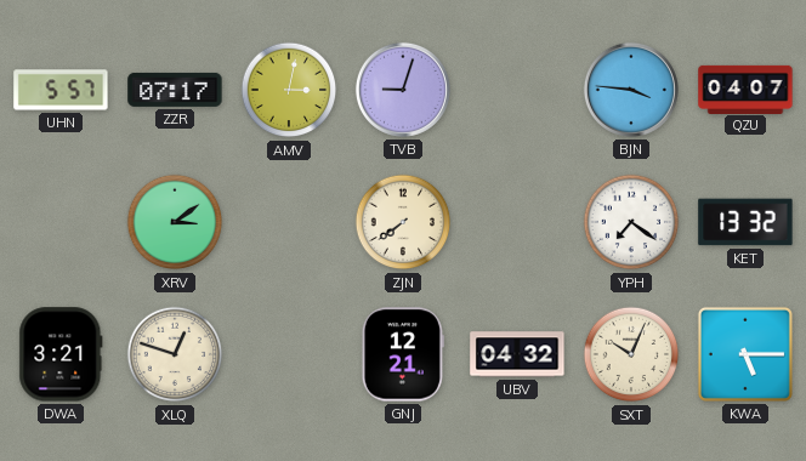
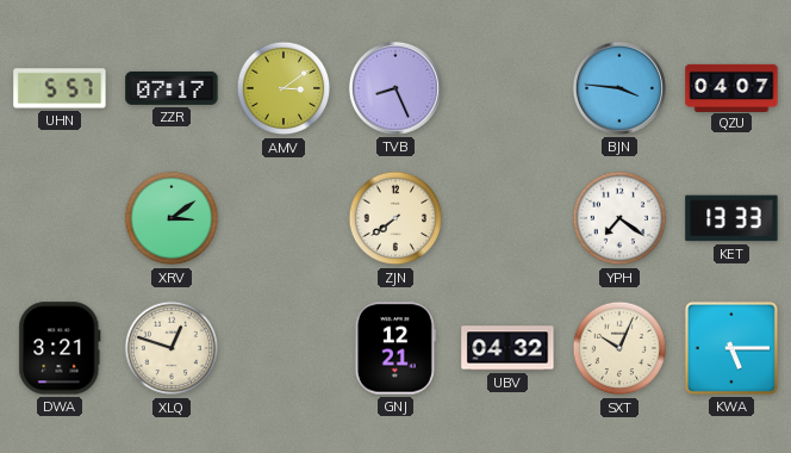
AMV: 3:02 -> 3:09 (284, 88)
TVB: 9:03 -> 8:26 (395, 88)
KET: 13:32 -> 13:33 (731, 218)
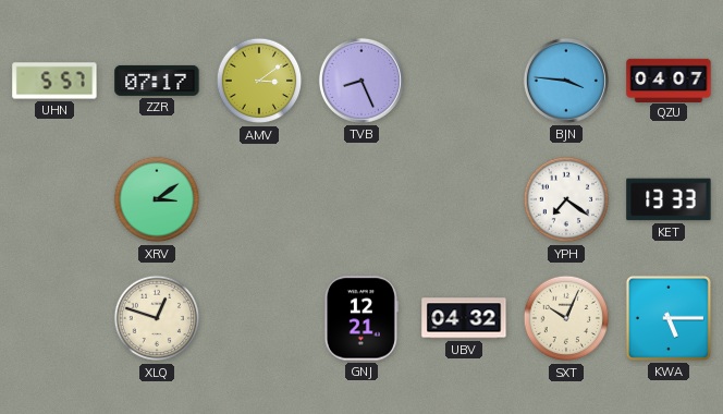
ZJN: 7:39 -> none (395, 218)
DWA: 3:21 -> none (60, 348)
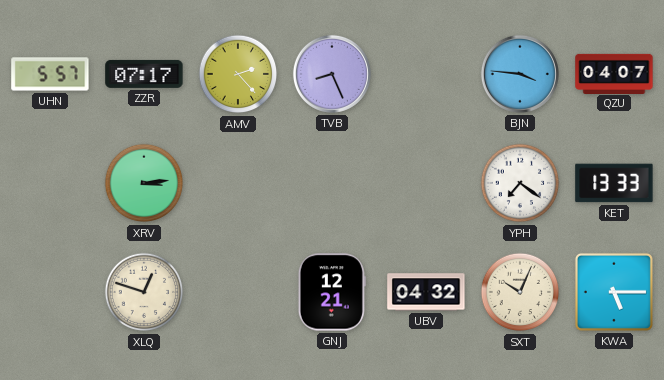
AMV: 3:09 -> 2:23 (238, 74)
XRV: 3:09 -> 3:14 (144, 183)
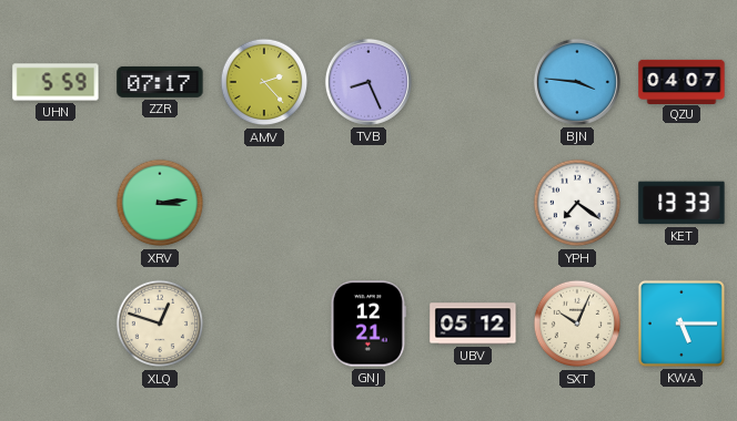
UHN: 5:57 -> 5:59 (55, 82)
UBV: 04:32 -> 05:12 (473, 324)
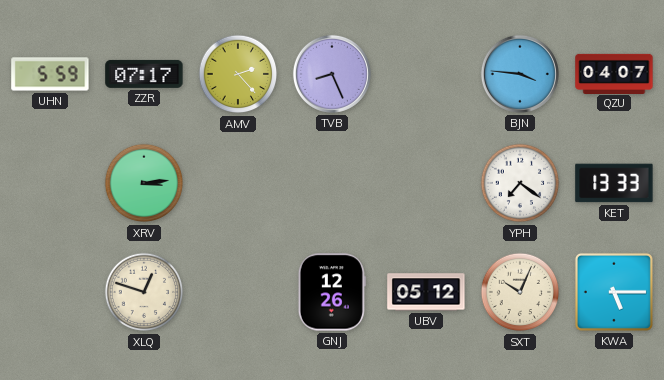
GNJ: 12:21 -> 12:26 (332, 292)
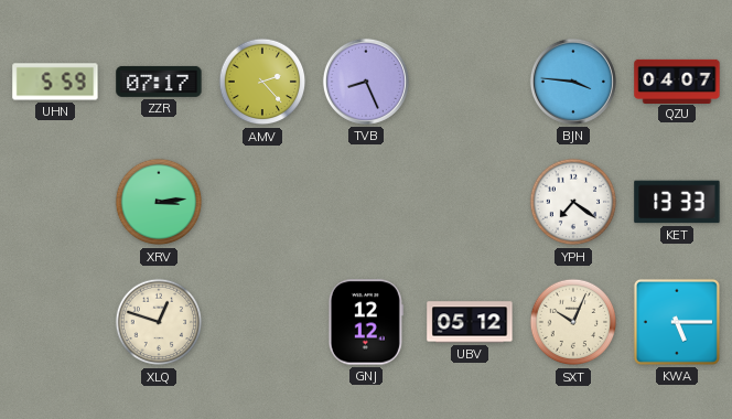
GNJ: 12:26 -> 12:12 (366, 322)
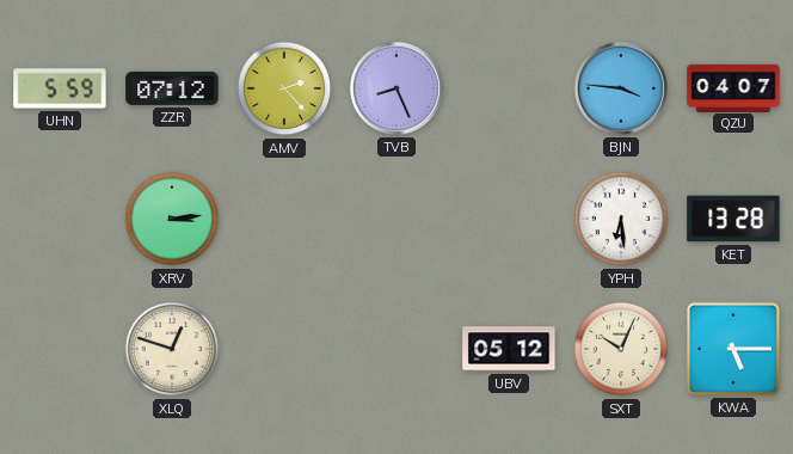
ZZR: 07:17 -> 07:12 (172, 88)
YPH: 7:21 -> 6:29 (621, 219)
KET: 13:33 -> 13:28 (733, 219)
GNJ: 12:12 -> none (366, 322)
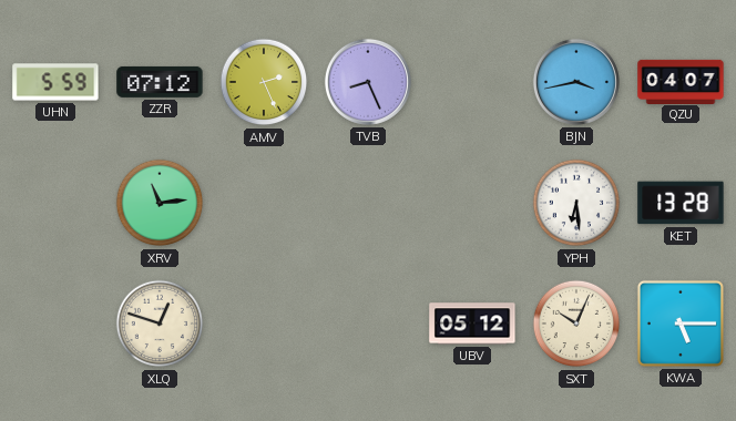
AMV: 2:23 -> 2:26 (264, 82)
BJN: 3:46 -> 3:43 (576, 82)
XRV: 3:14 -> 11:14 (160, 203)
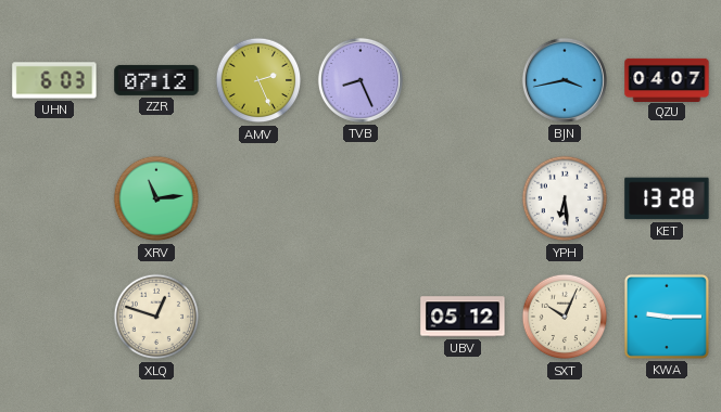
UHN: 5:59 -> 6:03 (54, 80)
KWA: 5:15 -> 9:15 (667, 317)
